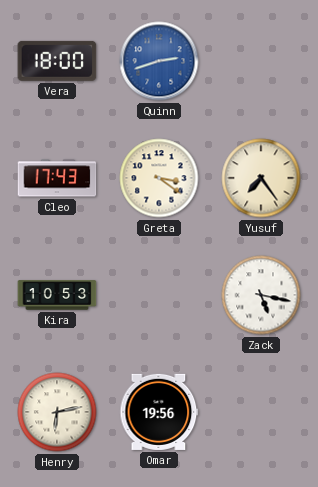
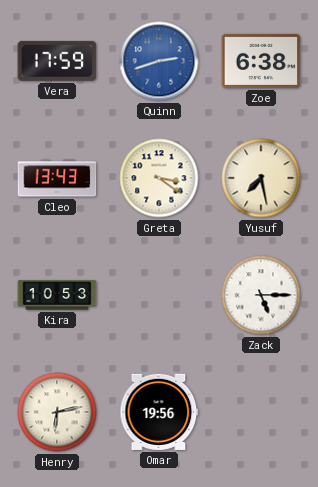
Vera: 18:00 -> 17:59 (57, 61)
Zoe: none -> 6:38 (261, 61)
Cleo: 17:43 -> 13:43 (57, 178)
Yusuf: 7:24 -> 7:28 (261, 178)
Zack: 5:17 -> 5:15 (261, 295)
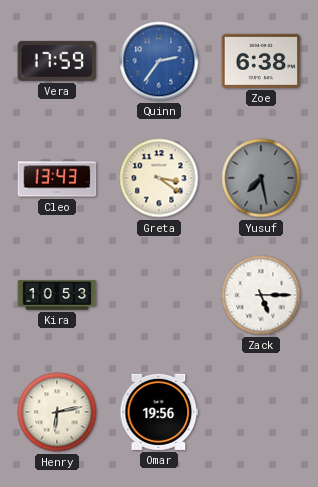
Quinn: 2:42 -> 2:36 (159, 61)
Yusuf dial: cream -> grey (261, 178)
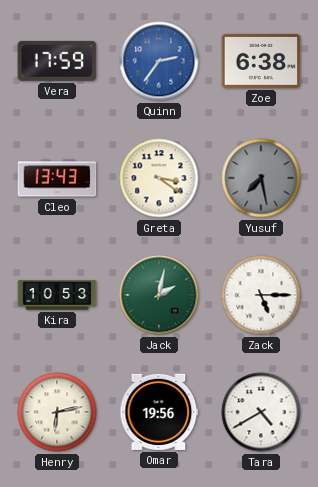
Jack: none -> 2:02 (159, 295)
Tara: none -> 4:40 (261, 412)
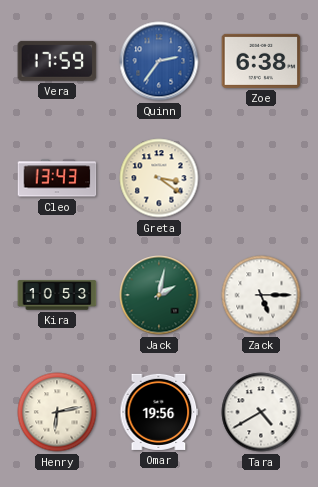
Yusuf: 7:28 -> none (261, 178)
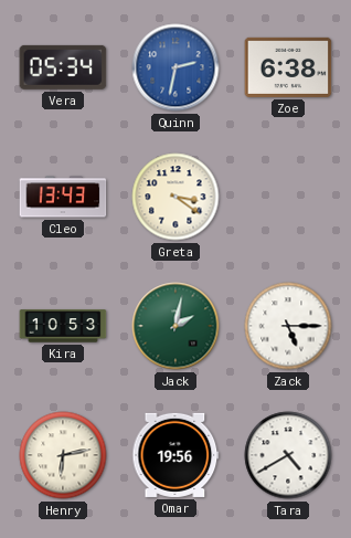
Vera: 17:59 -> 05:34 (63, 67)
Quinn: 2:36 -> 2:32 (175, 67)
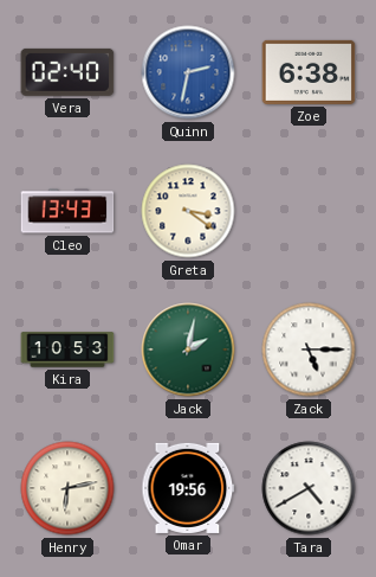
Vera: 05:34 -> 02:40 (67, 72)
